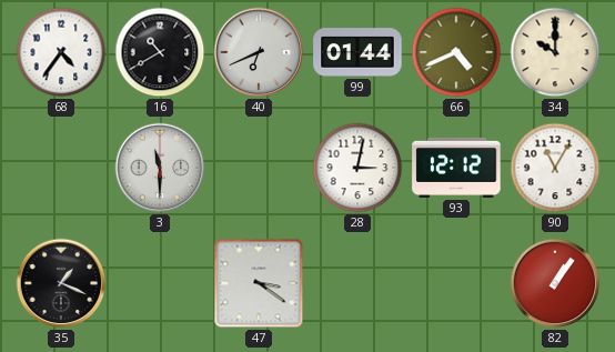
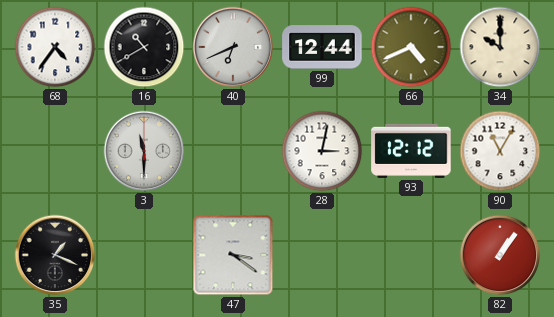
99: 01:44 -> 12:44 (322, 47)
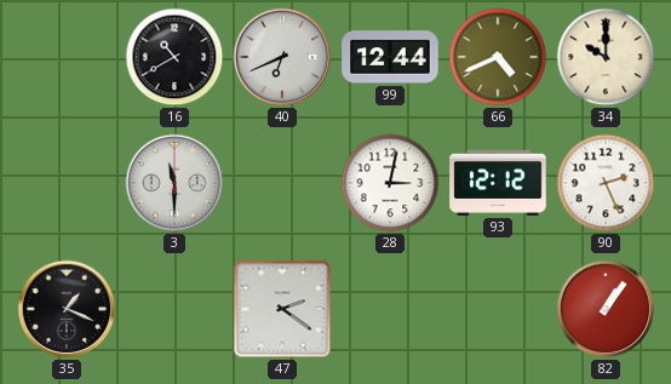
68: 4:36 -> none (55, 47)
90: 11:05 -> 2:26 (606, 183)
47: 3:21 -> 2:21 (282, 309)
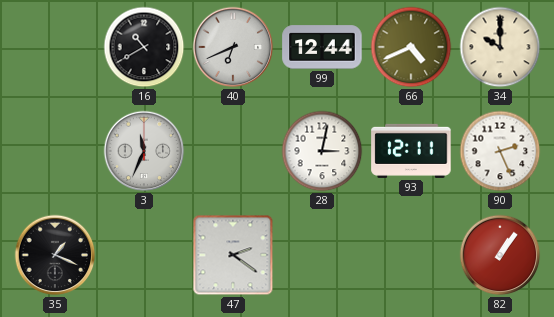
3: 11:30 -> 11:34 (144, 151)
93: 12:12 -> 12:11 (411, 151)
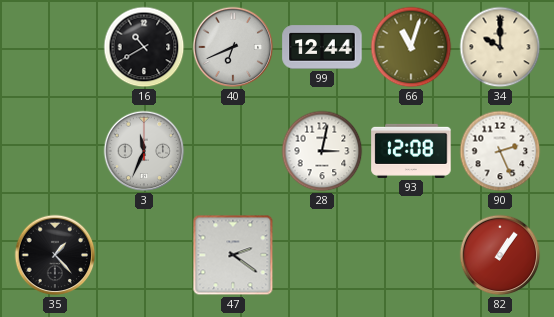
66: 4:41 -> 11:03 (411, 47)
93: 12:11 -> 12:08 (411, 151)
35: 1:19 -> 1:23 (55, 255)
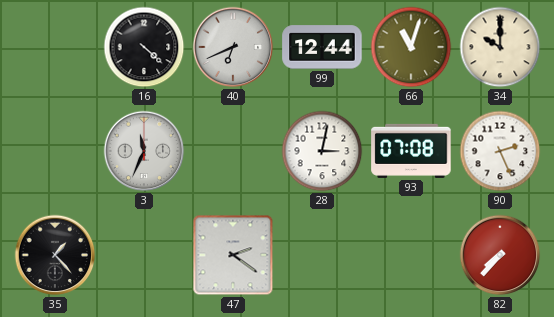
16: 10:40 -> 4:22 (144, 47)
93: 12:08 -> 07:08 (411, 151)
82: 1:06 -> 7:37 (500, 255)
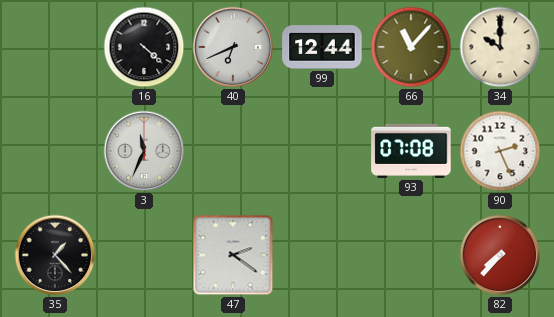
66: 11:03 -> 11:07 (411, 47)
28: 3:02 -> none (322, 151)
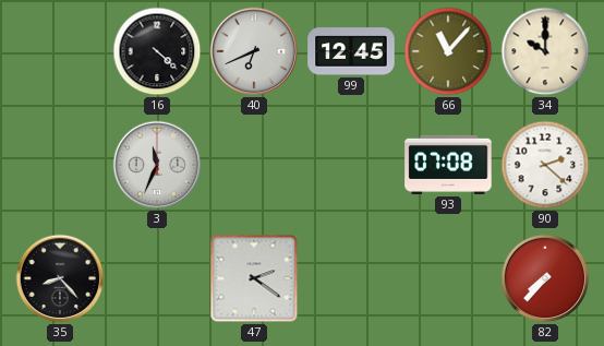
99: 12:44 -> 12:45 (351, 51)
90: 2:26 -> 2:22 (545, 165)
35: 1:23 -> 8:23 (60, 278)
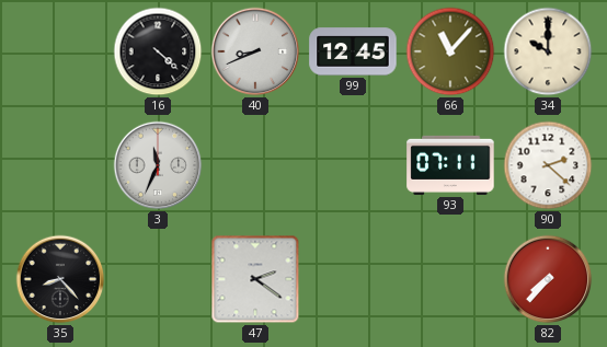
40: 6:41 -> 8:41 (255, 51)
93: 07:08 -> 07:11 (450, 165)
